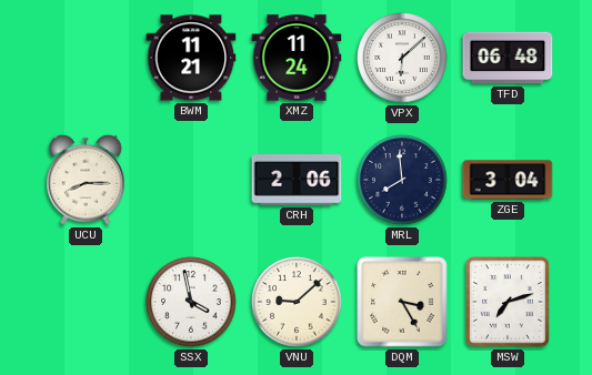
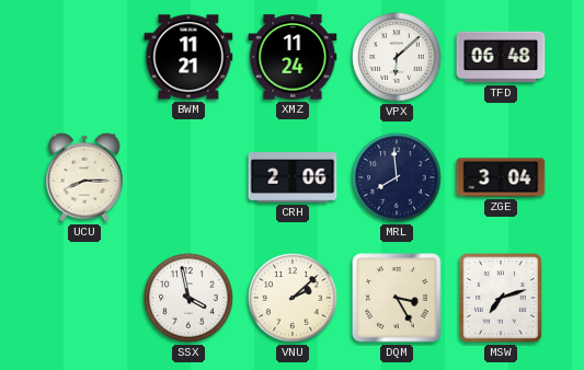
VNU: 9:08 -> 2:08 (293, 298)
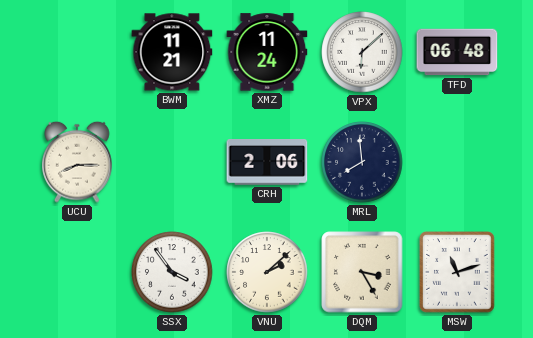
ZGE: 3:04 -> none (501, 177)
SSX: 3:58 -> 3:54 (172, 272)
MSW: 7:12 -> 11:12 (458, 273)
